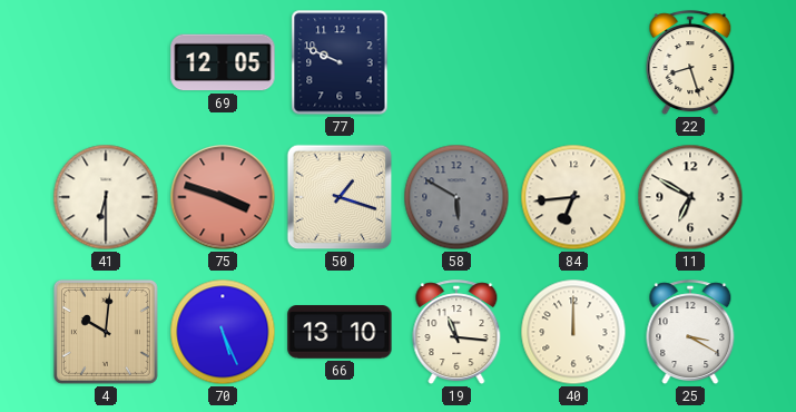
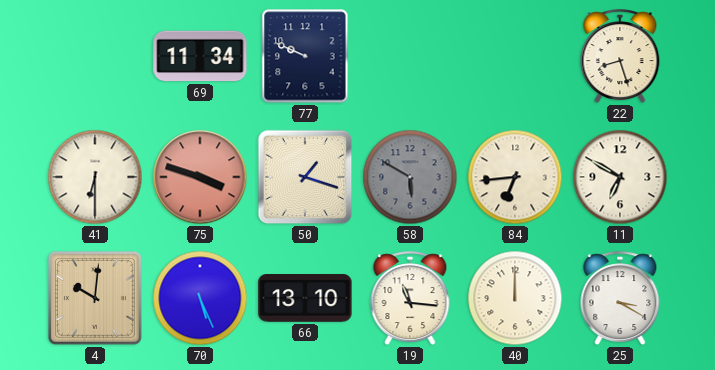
69: 12:05 -> 11:34 (200, 56)
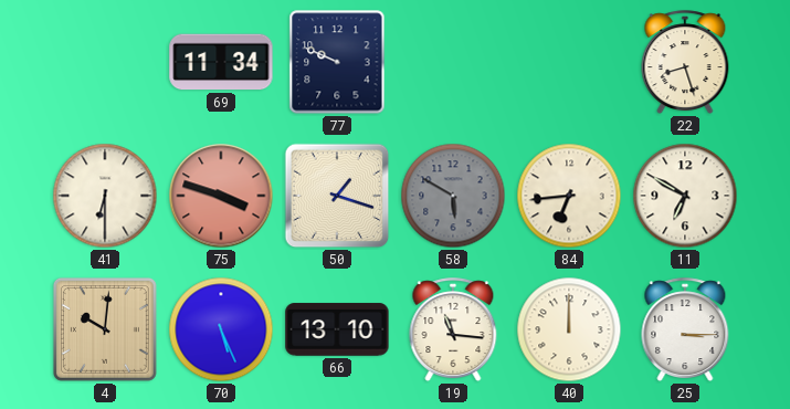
25: 3:20 -> 3:15 (685, 331)
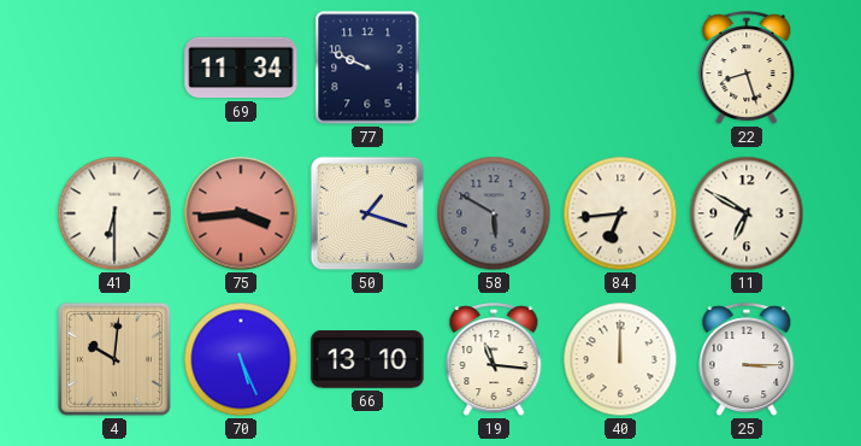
75: 3:48 -> 3:44 (241, 213)
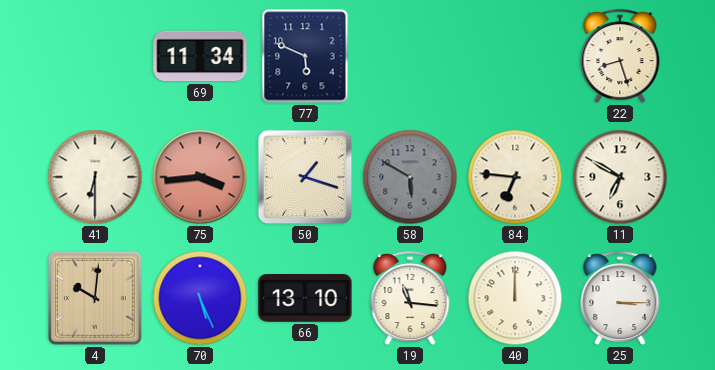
77: 9:49 -> 5:49 (305, 56)
84: 6:44 -> 6:46 (515, 177)
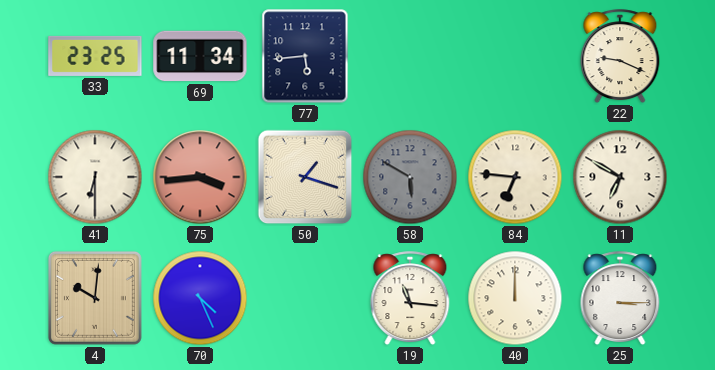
33: none -> 23:25 (95, 56)
77: 5:49 -> 5:44 (305, 56)
22: 8:27 -> 9:19 (620, 57)
70: 5:26 -> 4:26 (200, 298)
66: 13:10 -> none (305, 298)
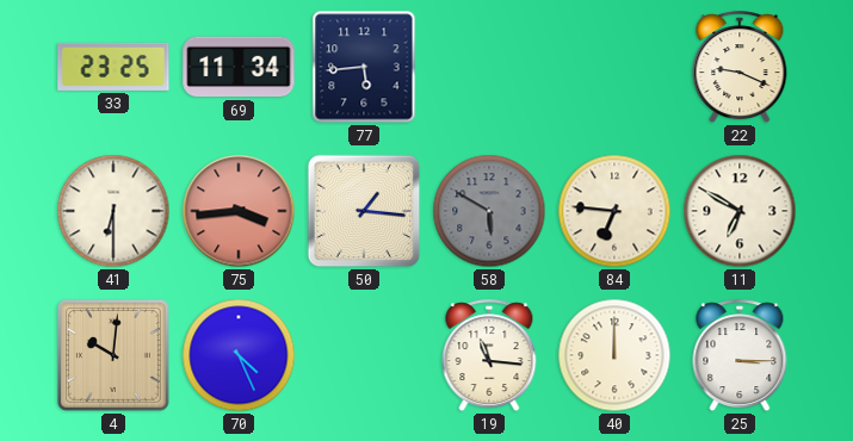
50: 1:18 -> 1:16 (364, 211)
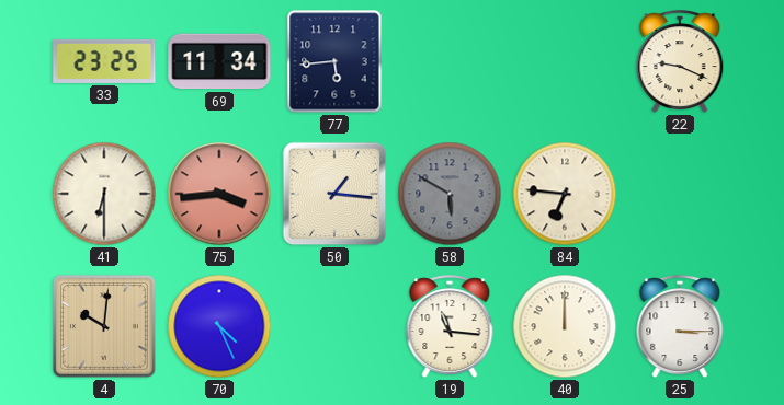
11: 6:50 -> none (740, 211)
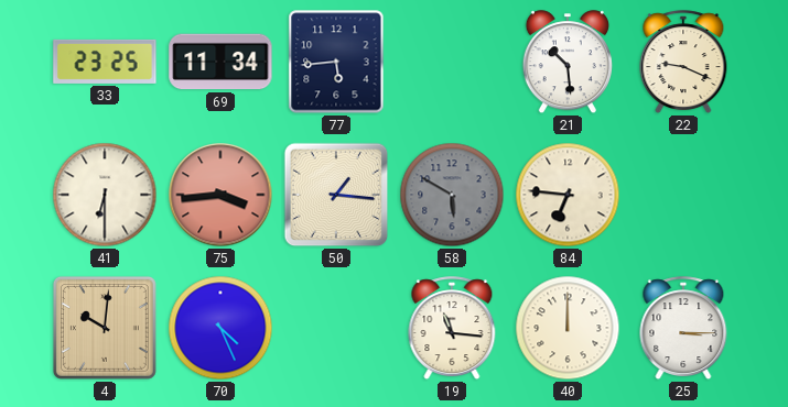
21: none -> 10:29 (568, 63)
